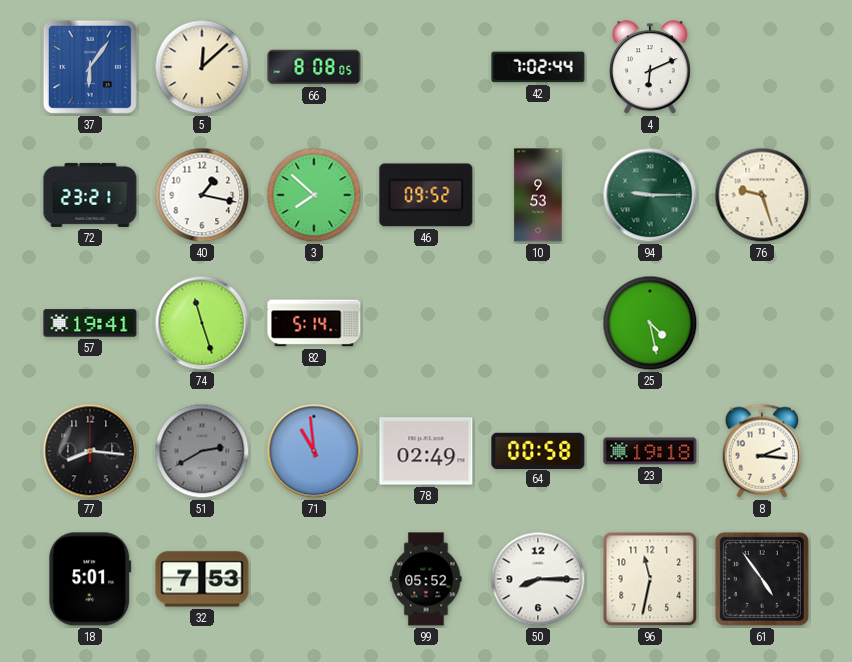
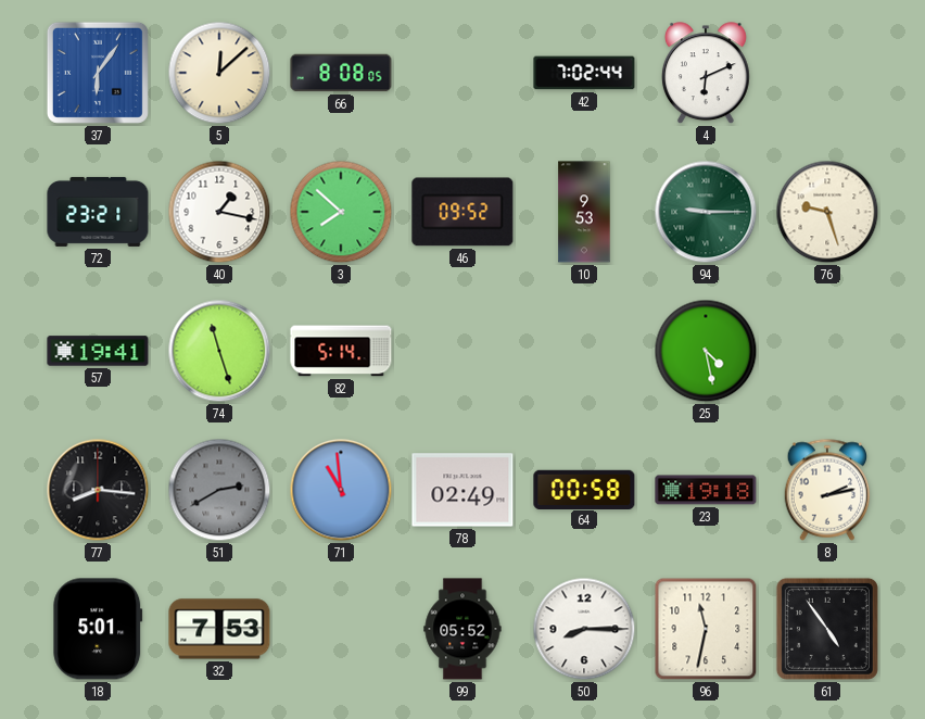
8: 2:16 -> 2:13 (827, 490)
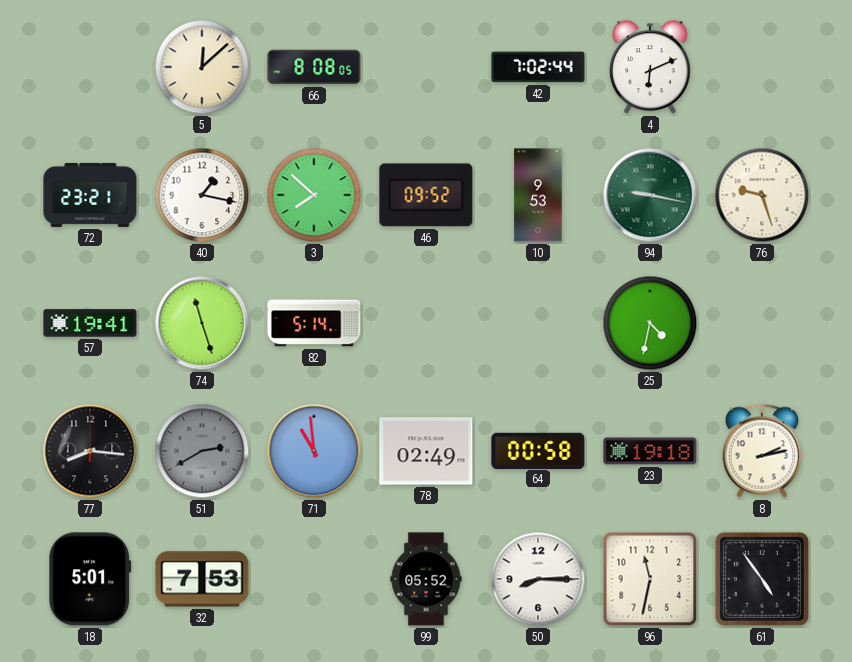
37: 6:06 -> none (98, 73)
94: 9:15 -> 9:17 (650, 195)
25: 4:28 -> 4:32 (650, 323)
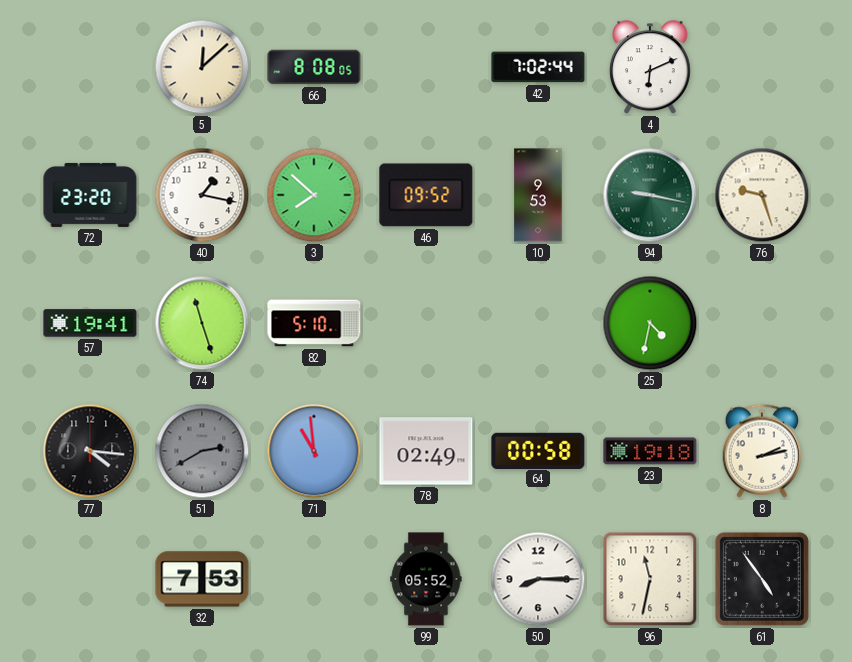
72: 23:21 -> 23:20 (90, 195)
82: 5:14 -> 5:10 (314, 323)
77: 8:16 -> 4:16 (90, 451)
18: 5:01 -> none (90, 579)
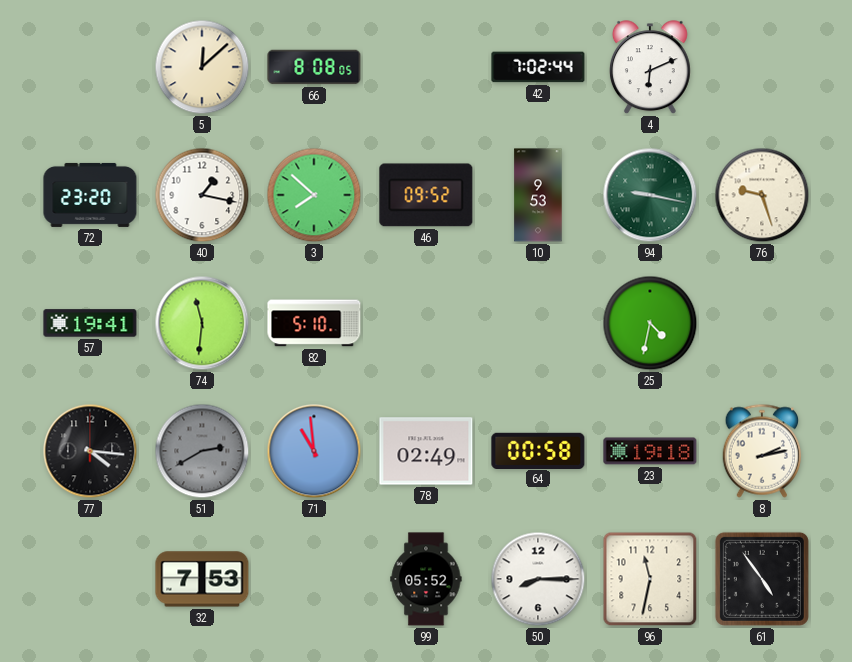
74: 11:27 -> 11:31 (202, 323)
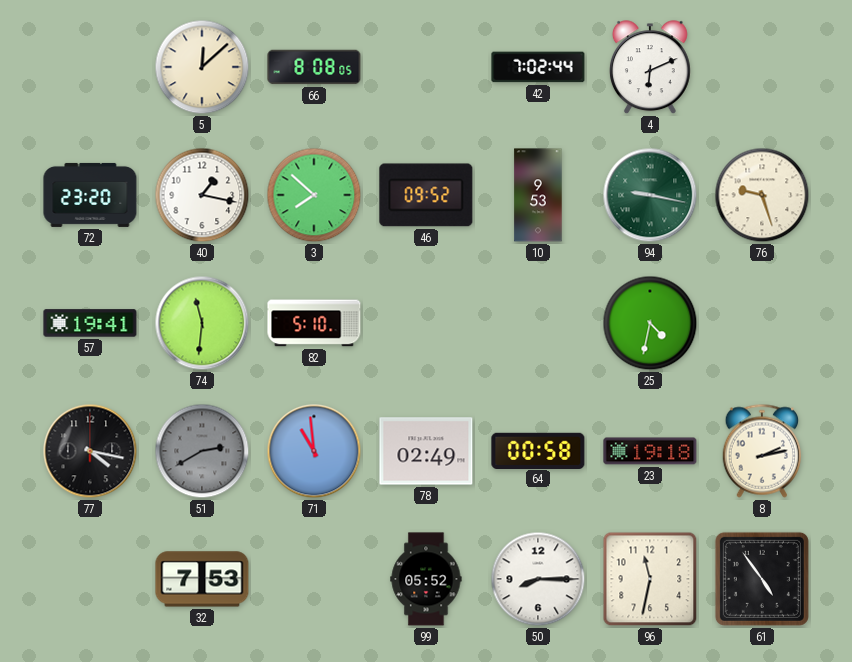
77: 4:16 -> 4:17 (90, 451)
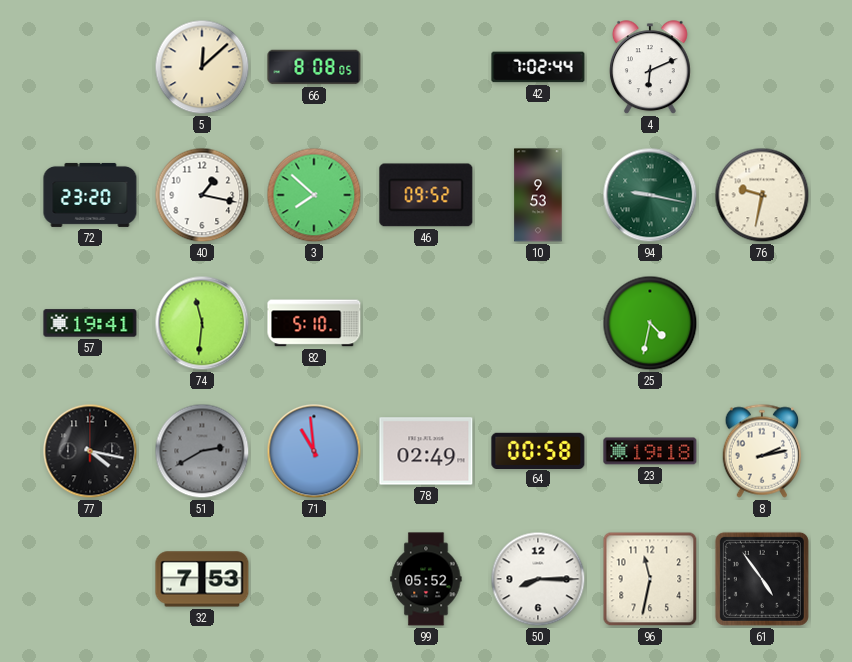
76: 9:27 -> 9:32 (762, 195)
